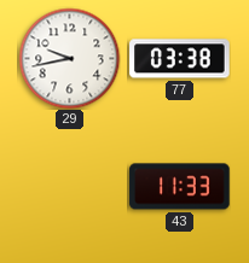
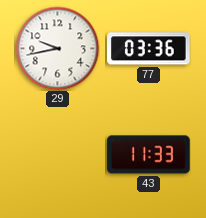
77: 03:38 -> 03:36 (149, 49)
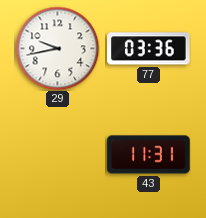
43: 11:33 -> 11:31 (149, 155)
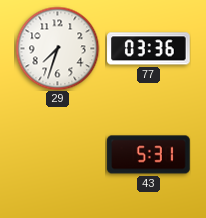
29: 9:43 -> 7:33 (57, 48)
43: 11:31 -> 5:31 (149, 155)
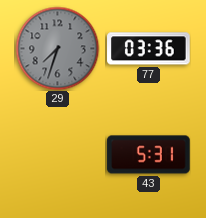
29 dial: white -> grey (57, 48)
